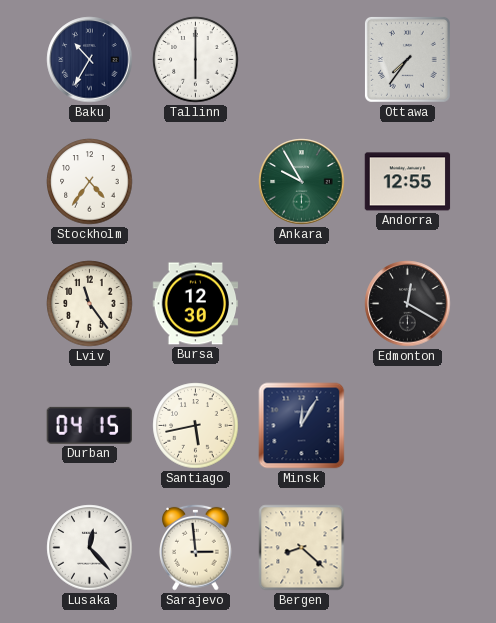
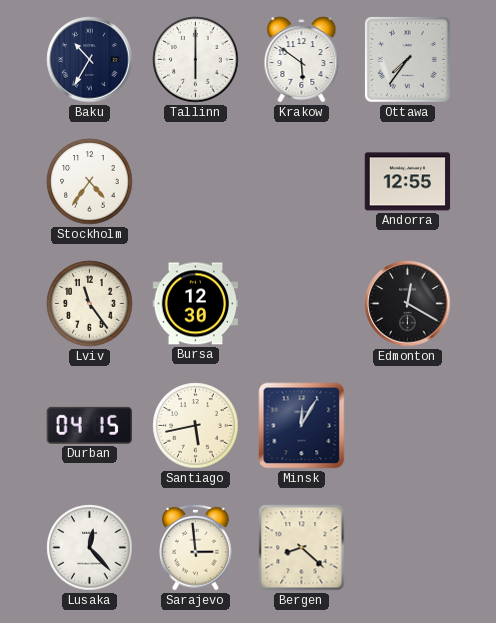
Krakow: none -> 5:51 (302, 60)
Ankara: 9:55 -> none (302, 182)
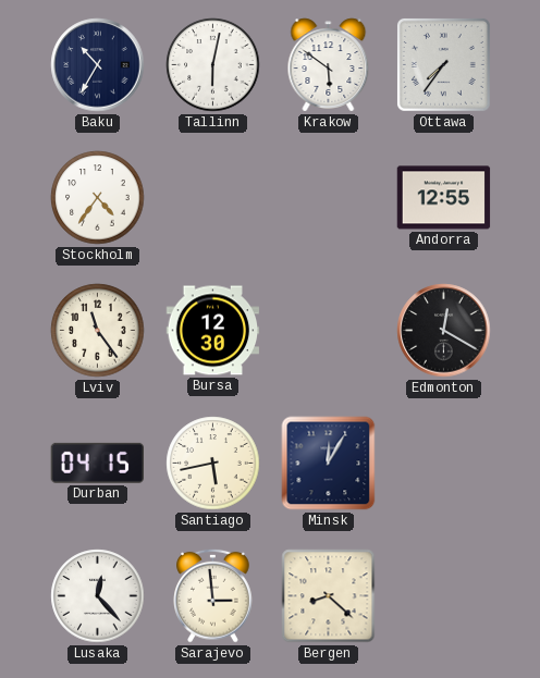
Tallinn: 6:00 -> 6:02 (213, 65)
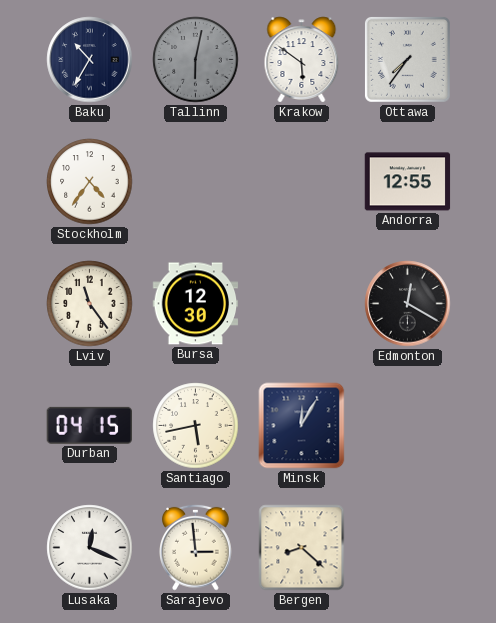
Tallinn dial: white -> grey (196, 60)
Lusaka: 12:23 -> 12:19 (90, 548)
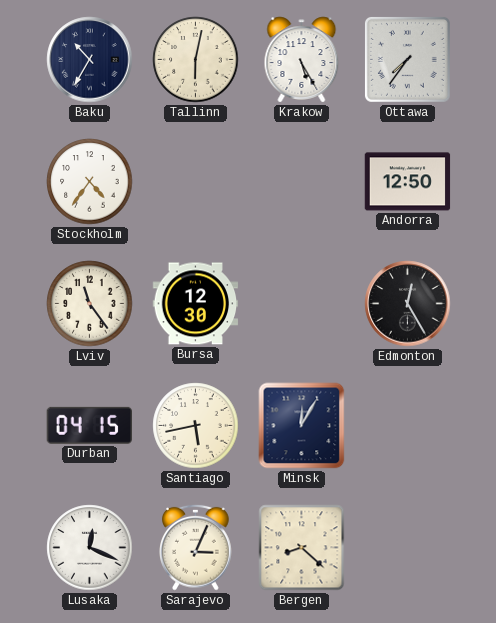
Tallinn dial: grey -> cream (196, 60)
Krakow: 5:51 -> 5:25 (302, 60)
Andorra: 12:55 -> 12:50 (408, 182)
Edmonton: 12:20 -> 12:25 (408, 304)
Sarajevo: 2:59 -> 3:04 (196, 547)
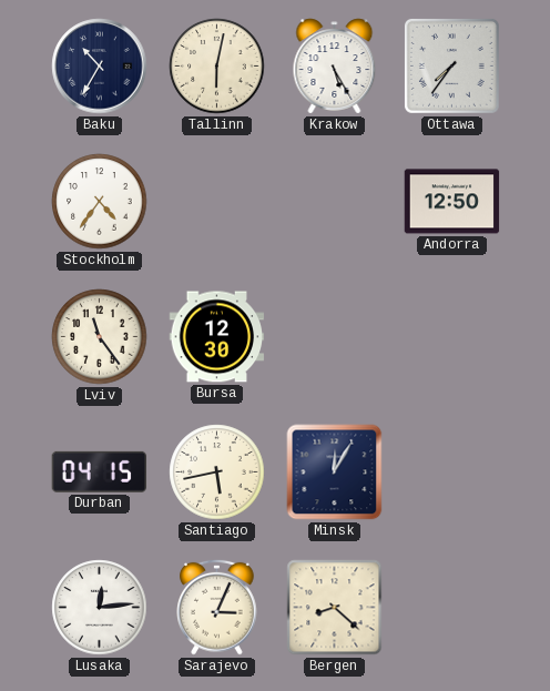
Edmonton: 12:25 -> none (408, 304)
Lusaka: 12:19 -> 12:14 (100, 608)
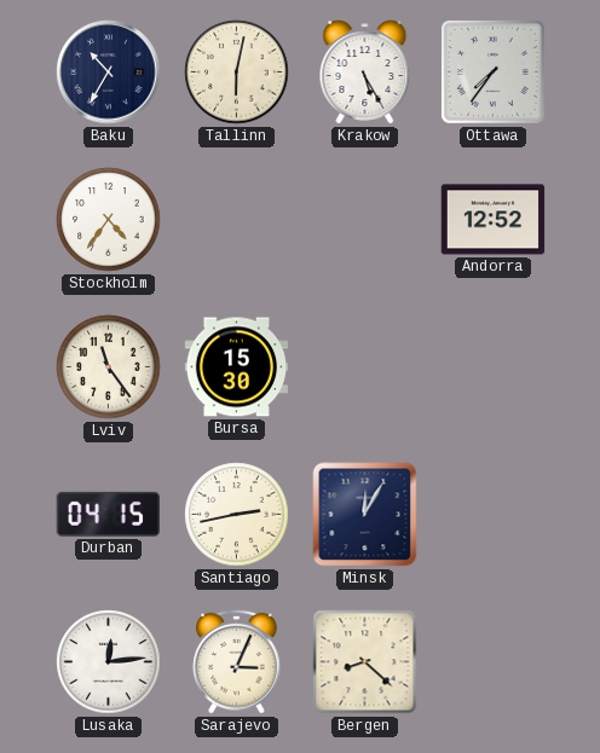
Andorra: 12:50 -> 12:52 (494, 220)
Bursa: 12:30 -> 15:30 (237, 367)
Santiago: 5:43 -> 2:43 (237, 515)
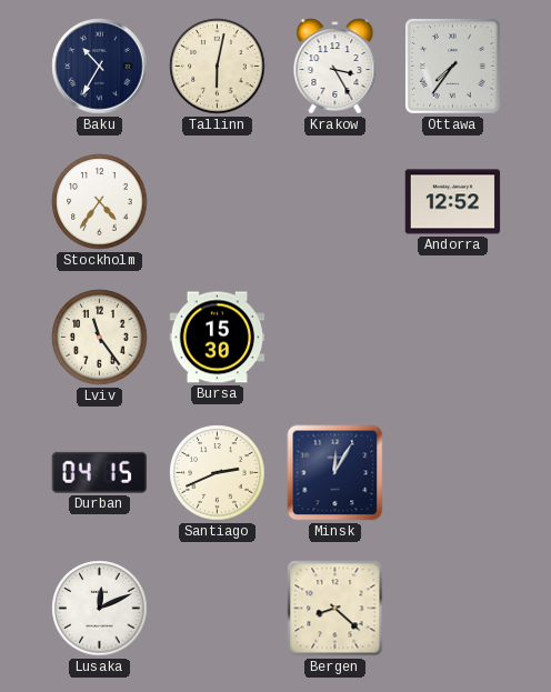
Krakow: 5:25 -> 3:25 (335, 67)
Santiago: 2:43 -> 2:41 (218, 473)
Lusaka: 12:14 -> 12:11 (100, 609)
Sarajevo: 3:04 -> none (237, 661)
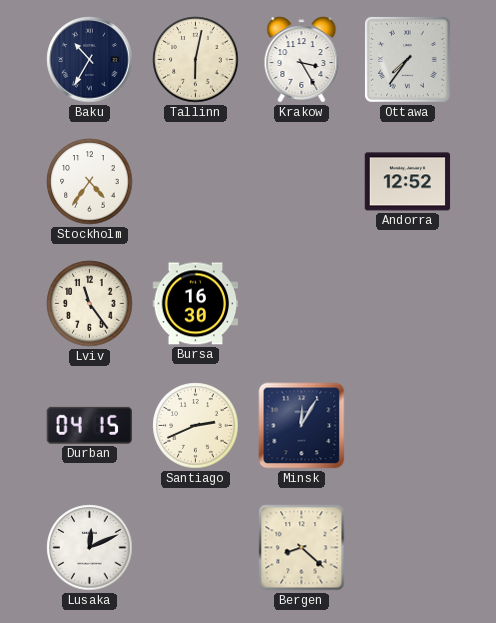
Bursa: 15:30 -> 16:30 (196, 304)
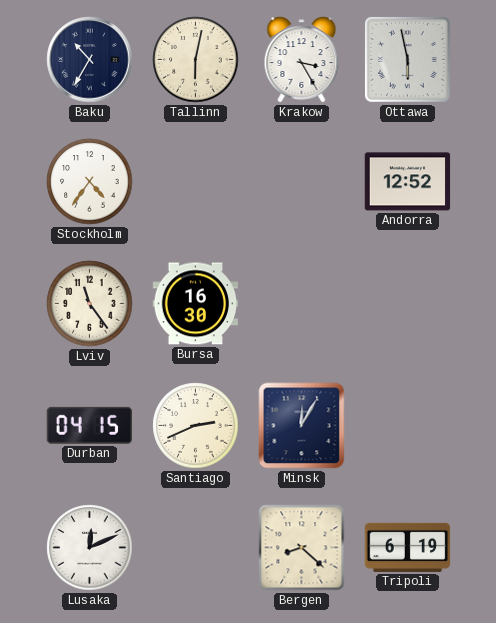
Ottawa: 7:36 -> 5:58 (407, 59)
Tripoli: none -> 6:19 (408, 547)
